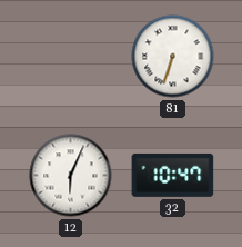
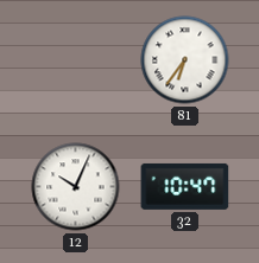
81: 6:33 -> 6:36 (185, 60)
12: 6:04 -> 10:04 (76, 187)
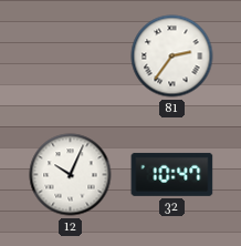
81: 6:36 -> 2:36 (172, 57)
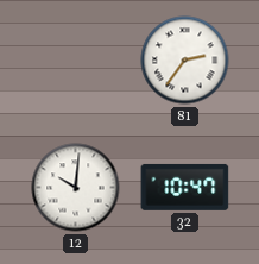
12: 10:04 -> 10:01 (76, 188)
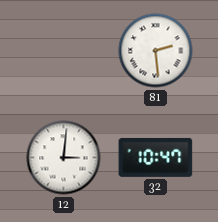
81: 2:36 -> 2:29 (156, 51)
12: 10:01 -> 3:01 (64, 158)
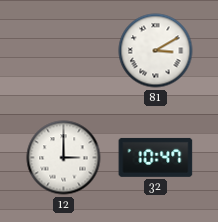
81: 2:29 -> 3:10 (156, 51)
12: 3:01 -> 3:00 (64, 158)
